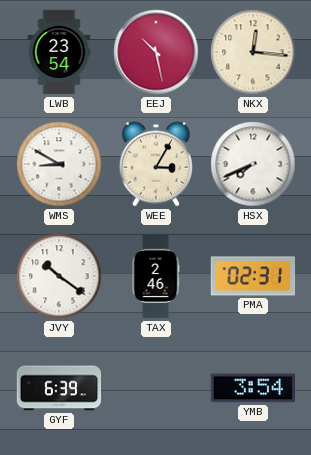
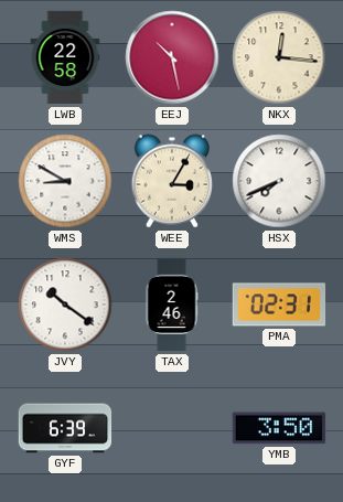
LWB: 23:54 -> 22:58 (65, 57)
YMB: 3:54 -> 3:50 (279, 428)
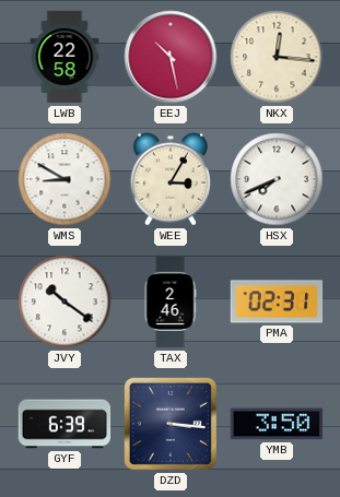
DZD: none -> 3:16 (171, 424)
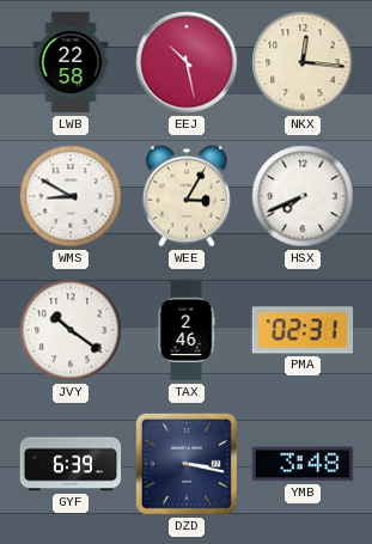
DZD: 3:16 -> 3:17 (187, 464)
YMB: 3:50 -> 3:48 (303, 464)
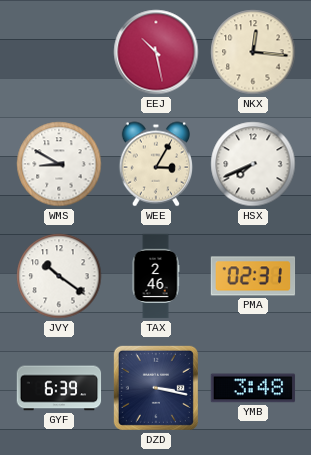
LWB: 22:58 -> none (71, 62)
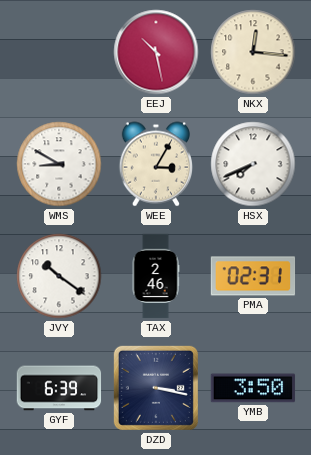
YMB: 3:48 -> 3:50 (253, 388)
